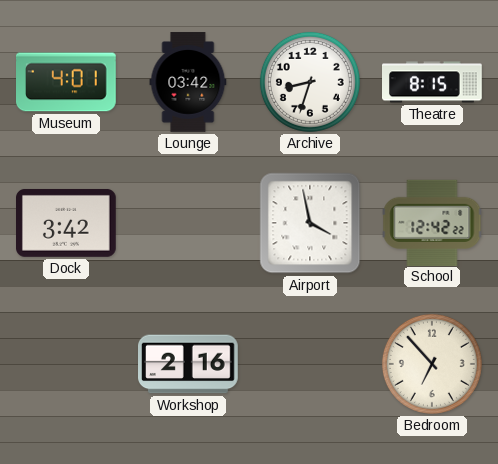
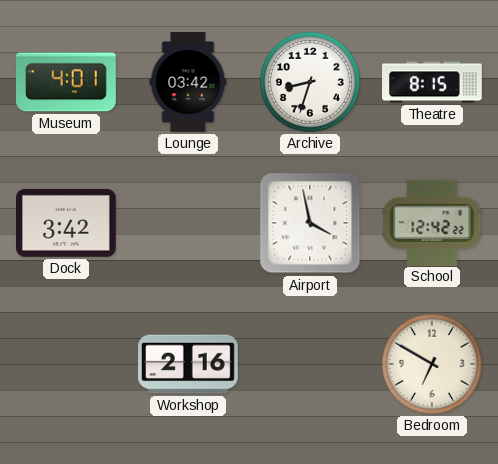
Bedroom: 6:53 -> 6:50 (432, 364)
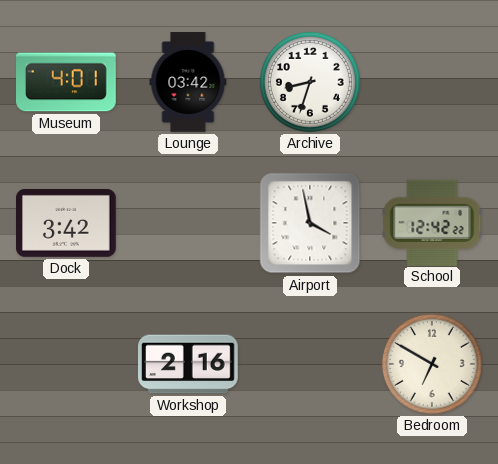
Theatre: 8:15 -> none (433, 82)
